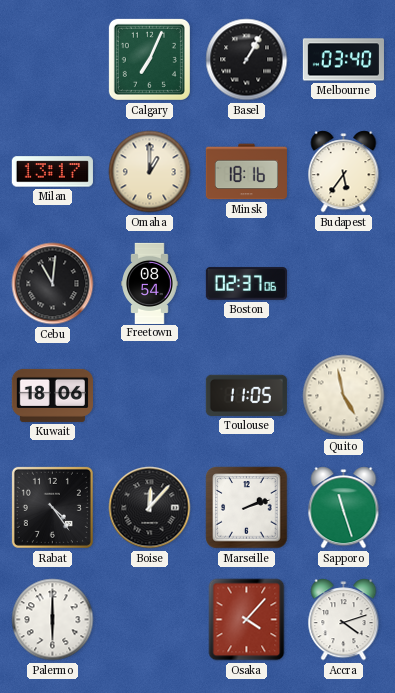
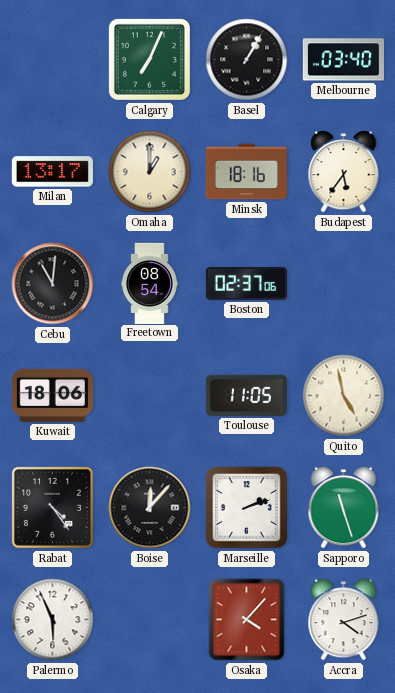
Palermo: 6:00 -> 5:56 (53, 620)
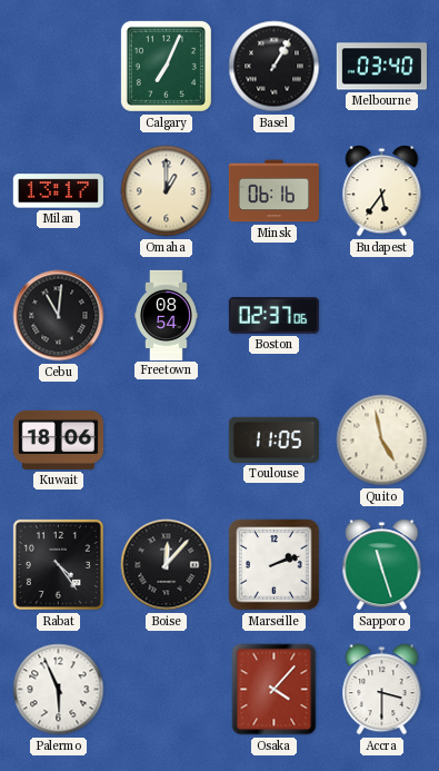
Minsk: 18:16 -> 06:16 (273, 191)
Accra: 4:12 -> 3:30 (382, 690)
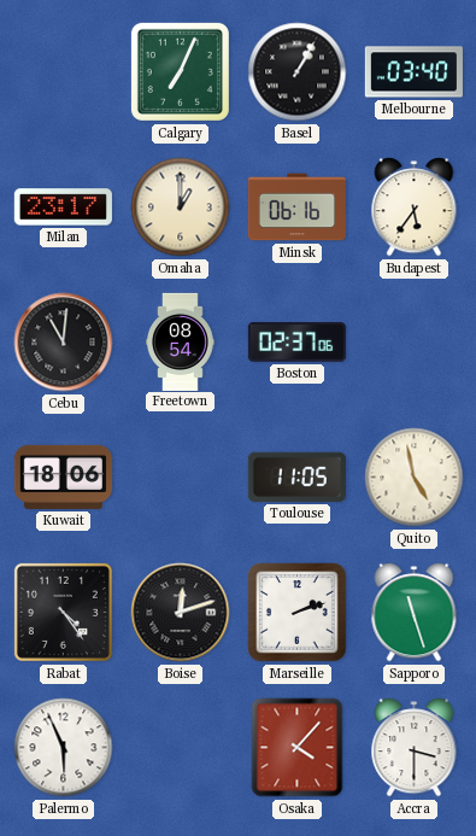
Milan: 13:17 -> 23:17 (63, 207)
Boise: 12:07 -> 12:12 (181, 613)
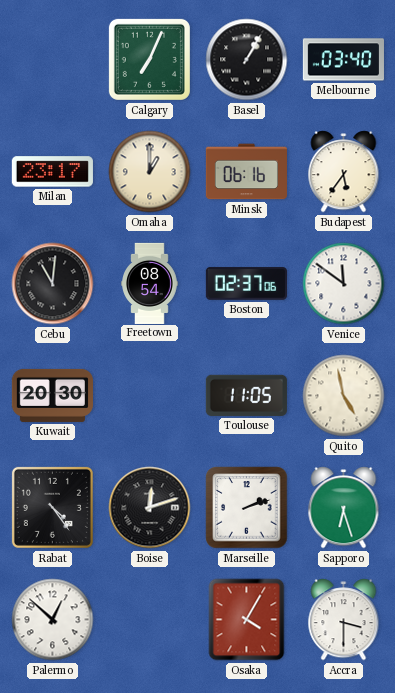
Venice: none -> 11:51 (344, 284)
Kuwait: 18:06 -> 20:30 (52, 395)
Sapporo: 11:27 -> 6:27 (344, 508)
Palermo: 5:56 -> 12:52 (53, 620)
Osaka: 4:07 -> 4:05 (247, 620)
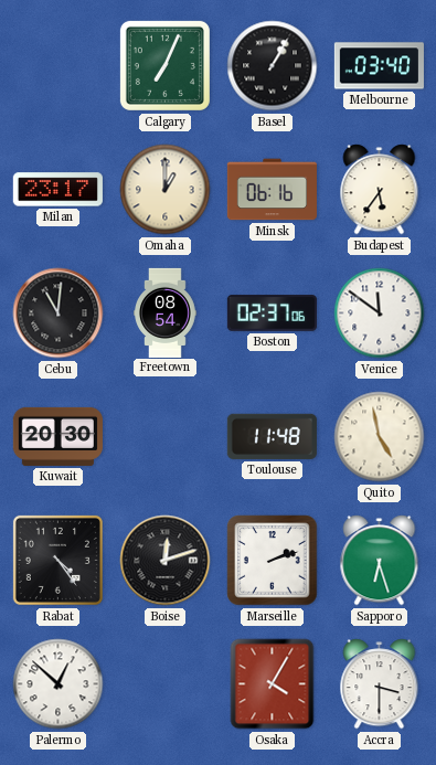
Toulouse: 11:05 -> 11:48 (272, 436)
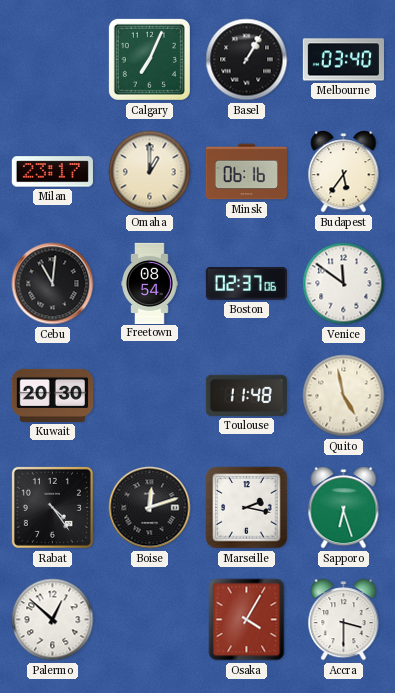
Marseille: 2:12 -> 2:17 (247, 508)
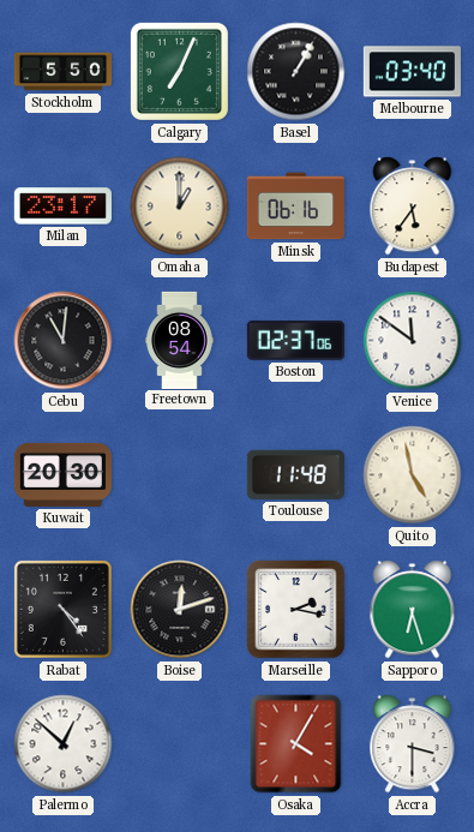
Stockholm: none -> 5:50 (62, 72)
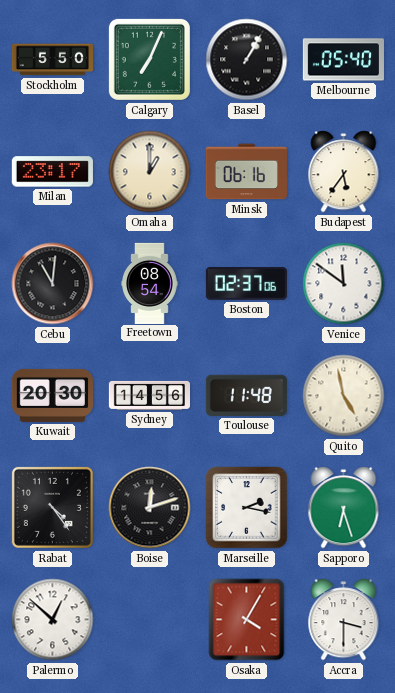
Melbourne: 03:40 -> 05:40 (343, 60)
Sydney: none -> 14:56 (149, 395)
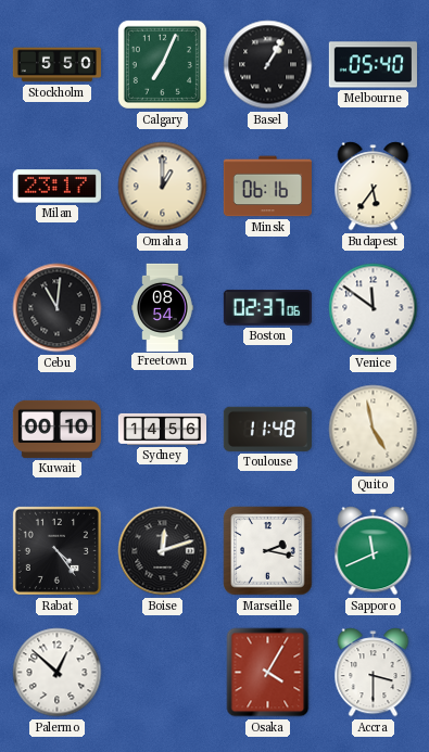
Kuwait: 20:30 -> 00:10 (56, 429)
Sapporo: 6:27 -> 11:41 (374, 551)
